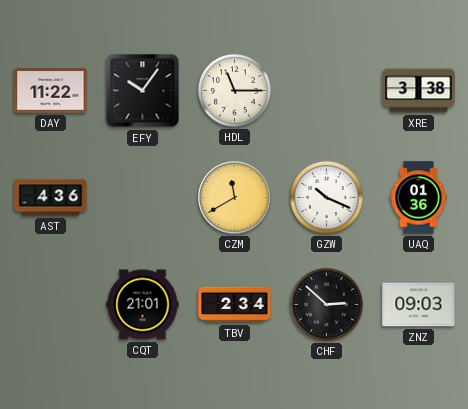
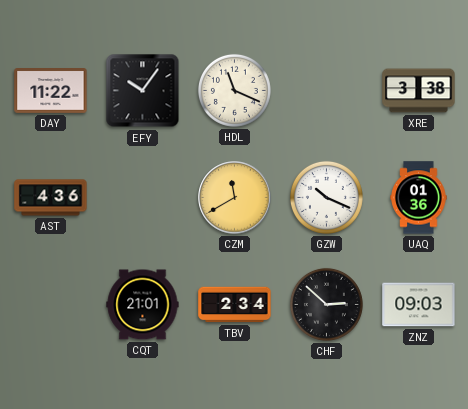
HDL: 11:15 -> 11:19 (234, 90)
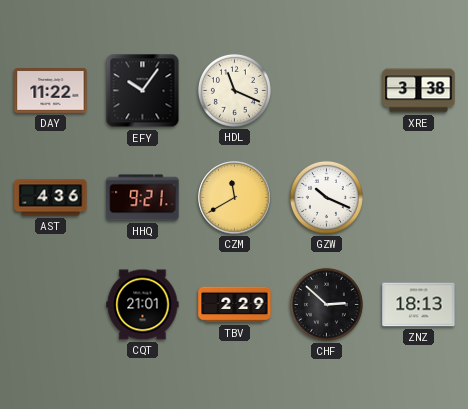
HHQ: none -> 9:21 (143, 198)
UAQ: 01:36 -> none (419, 198)
TBV: 2:34 -> 2:29 (235, 305)
ZNZ: 09:03 -> 18:13 (419, 305)
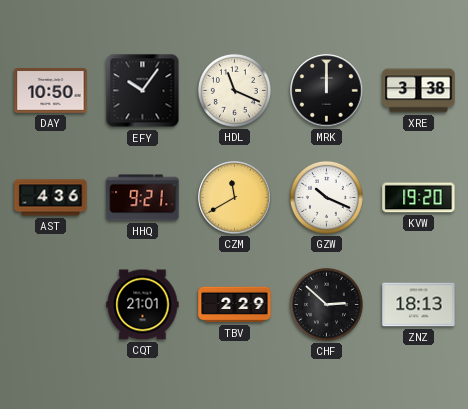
DAY: 11:22 -> 10:50 (51, 91)
MRK: none -> 12:00 (327, 91)
KVW: none -> 19:20 (419, 198)
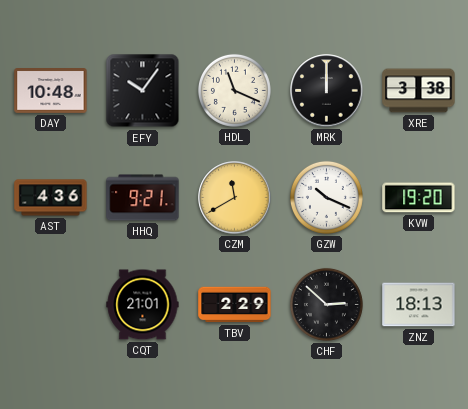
DAY: 10:50 -> 10:48 (51, 91)
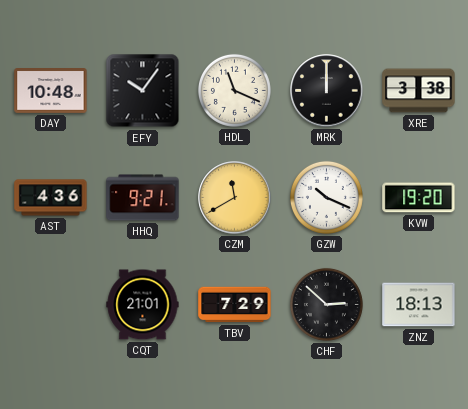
TBV: 2:29 -> 7:29 (235, 305)
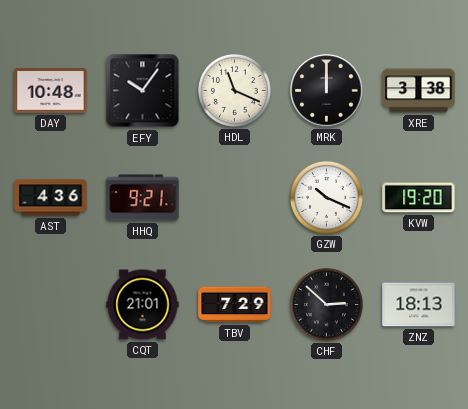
CZM: 11:40 -> none (235, 198)
